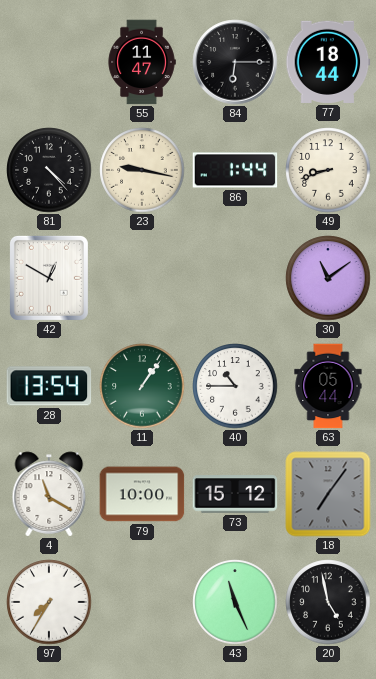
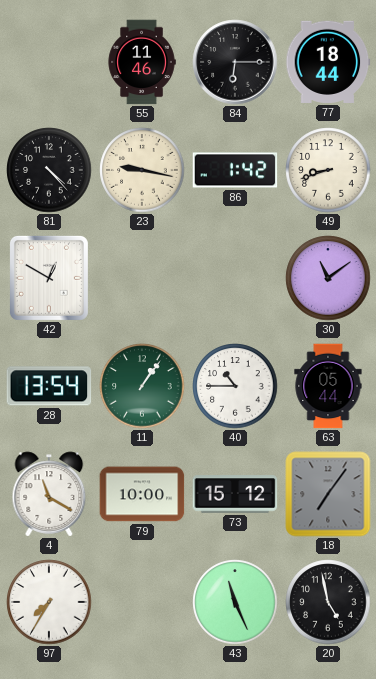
55: 11:47 -> 11:46 (142, 62)
86: 1:44 -> 1:42 (235, 170)
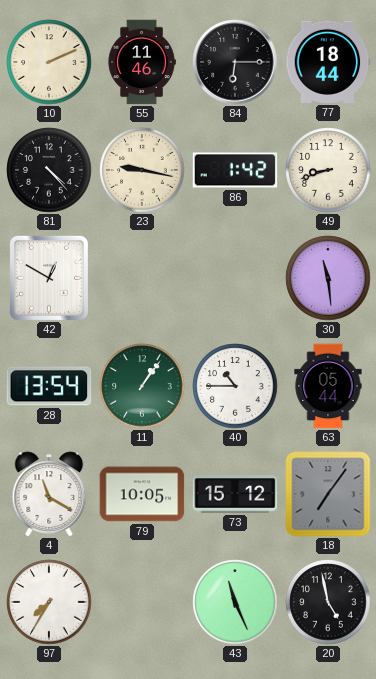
10: none -> 2:11 (49, 62)
30: 11:09 -> 11:29 (328, 278)
79: 10:00 -> 10:05 (142, 494)
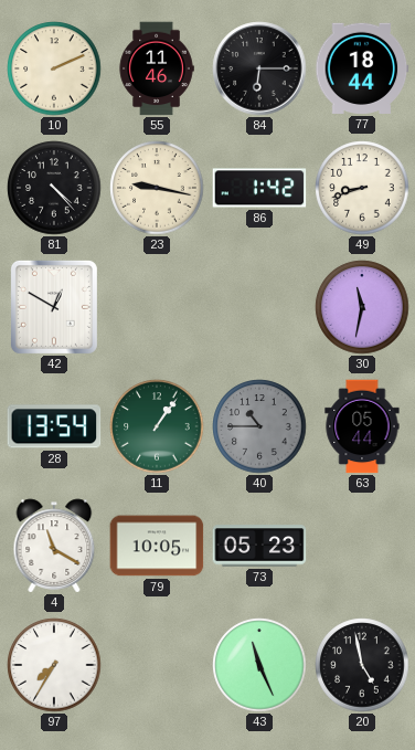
30: 11:29 -> 11:32 (362, 307)
40 dial: white -> grey (259, 426)
73: 15:12 -> 05:23 (259, 546)
18: 7:06 -> none (328, 494)
